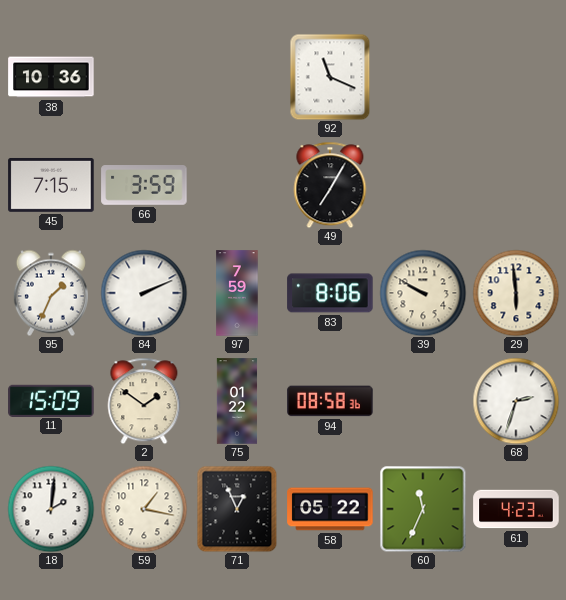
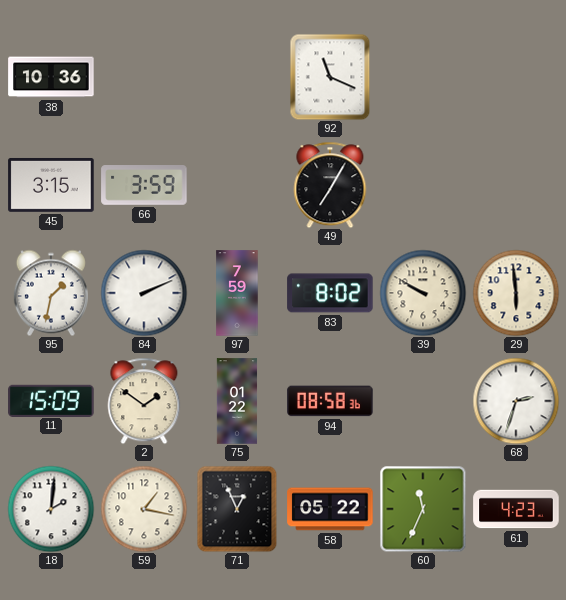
45: 7:15 -> 3:15 (51, 185)
95: 1:34 -> 1:32 (51, 293)
83: 8:06 -> 8:02 (330, 293)
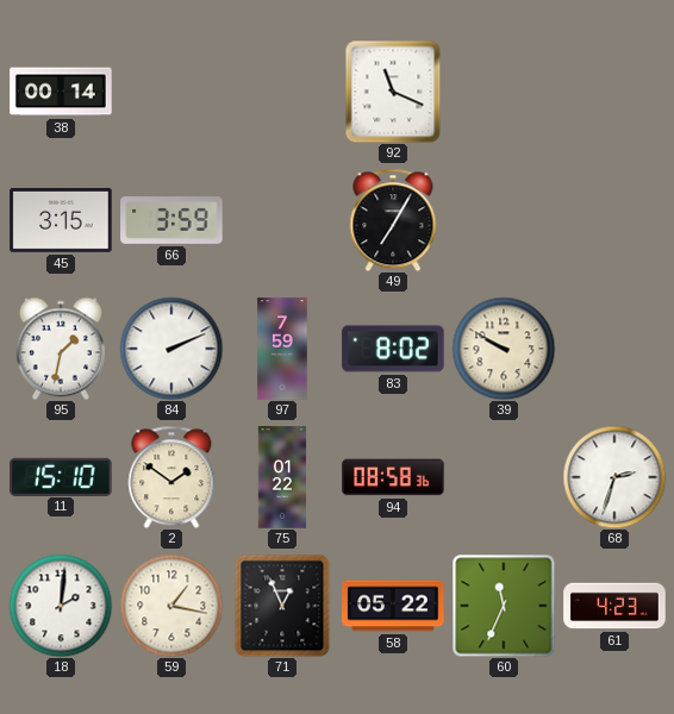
38: 10:36 -> 00:14 (61, 92)
29: 5:59 -> none (516, 293)
11: 15:09 -> 15:10 (61, 476)
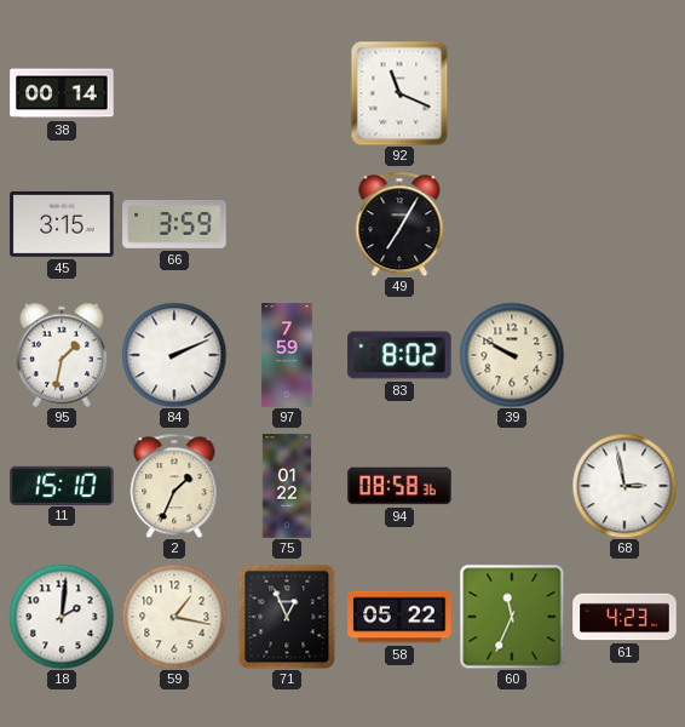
2: 1:51 -> 1:34 (174, 486)
68: 2:33 -> 2:58 (624, 486)
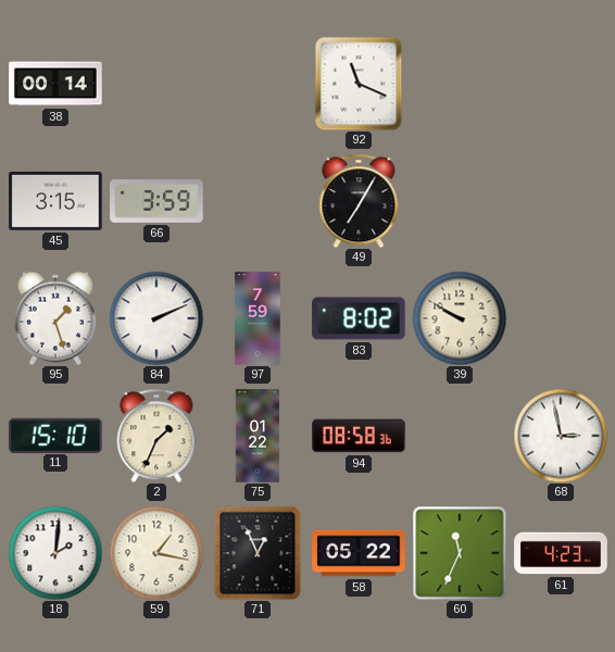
95: 1:32 -> 1:27 (55, 318)
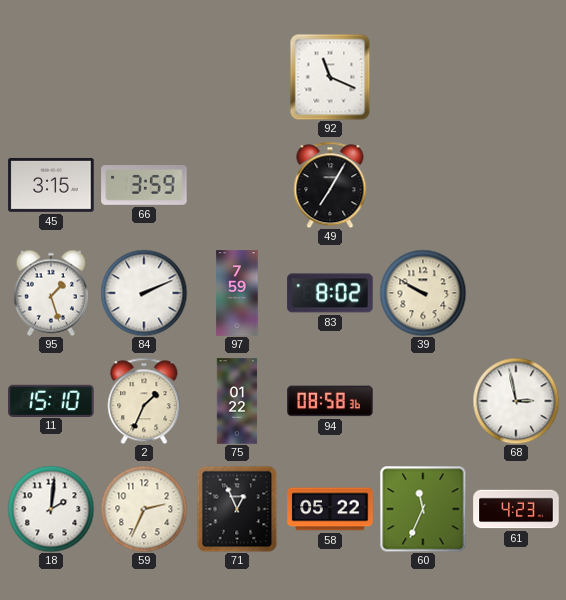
38: 00:14 -> none (55, 84)
59: 1:17 -> 2:34 (144, 509)
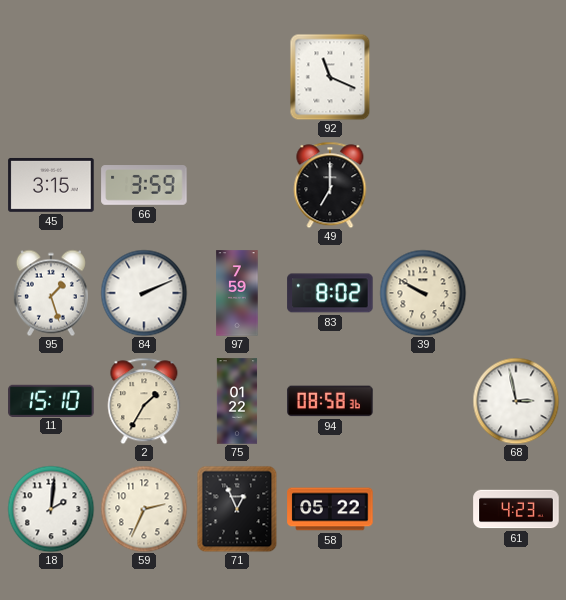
49: 7:05 -> 7:00 (330, 185)
2: 1:34 -> 1:35 (144, 401)
60: 11:34 -> none (423, 509)
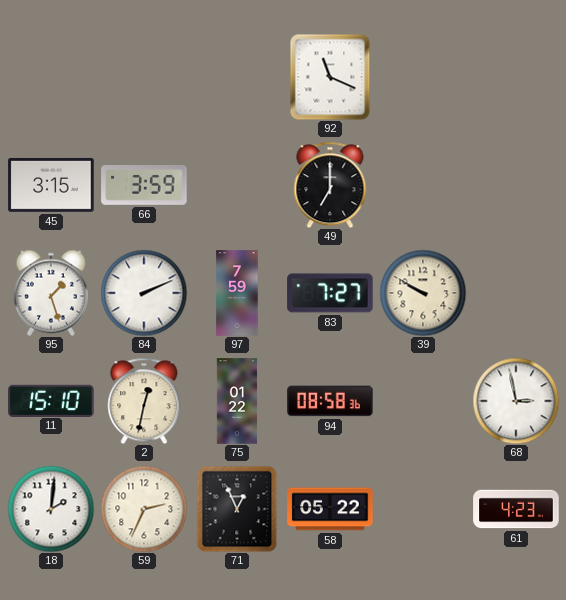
83: 8:02 -> 7:27 (330, 293)
2: 1:35 -> 12:32 (144, 401)
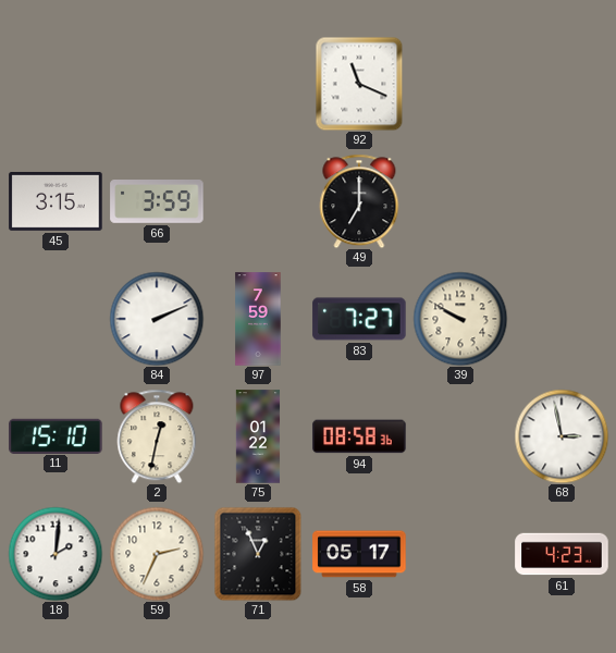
95: 1:27 -> none (51, 293)
58: 05:22 -> 05:17 (359, 554)
